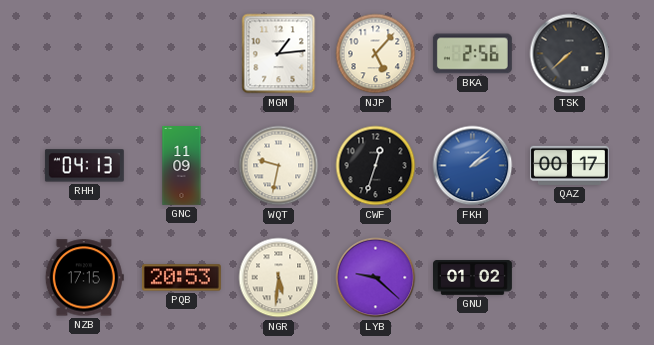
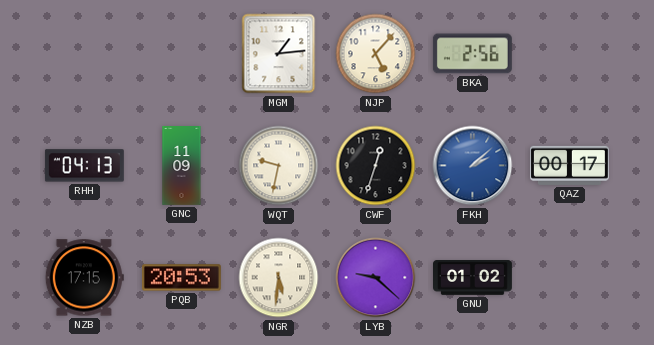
TSK: 7:38 -> none (570, 54)
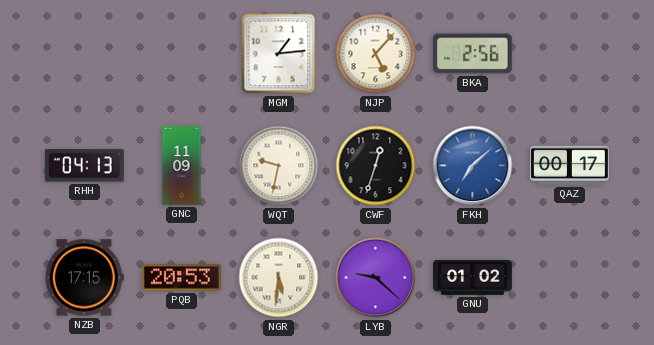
FKH: 2:08 -> 7:08 (473, 166)
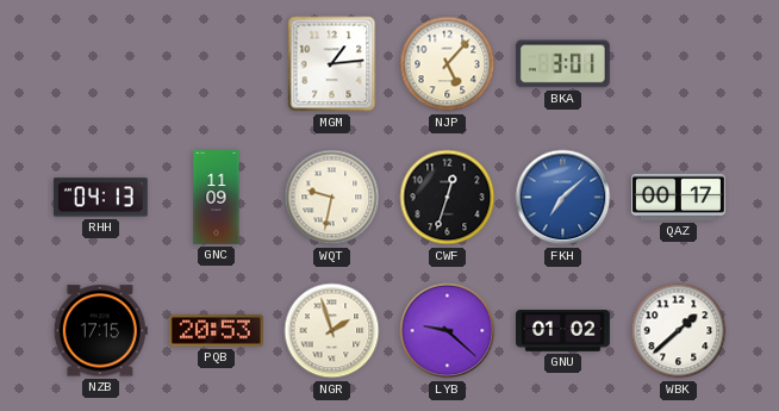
BKA: 2:56 -> 3:01 (562, 64)
NGR: 5:31 -> 1:57 (332, 331)
WBK: none -> 1:38 (679, 331)
